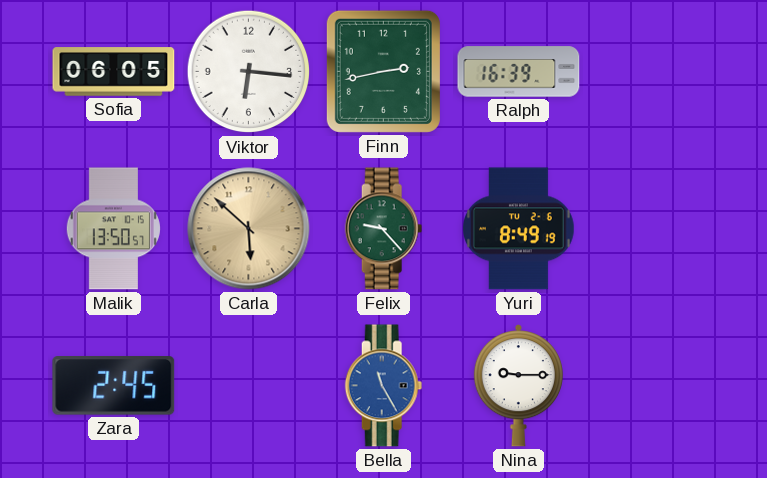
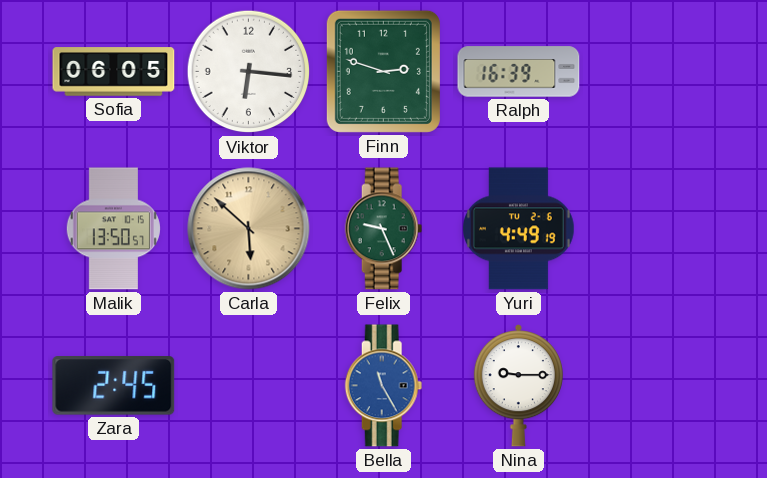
Finn: 2:43 -> 2:48 (383, 71)
Felix: 9:23 -> 9:26 (384, 229)
Yuri: 8:49 -> 4:49 (519, 229)
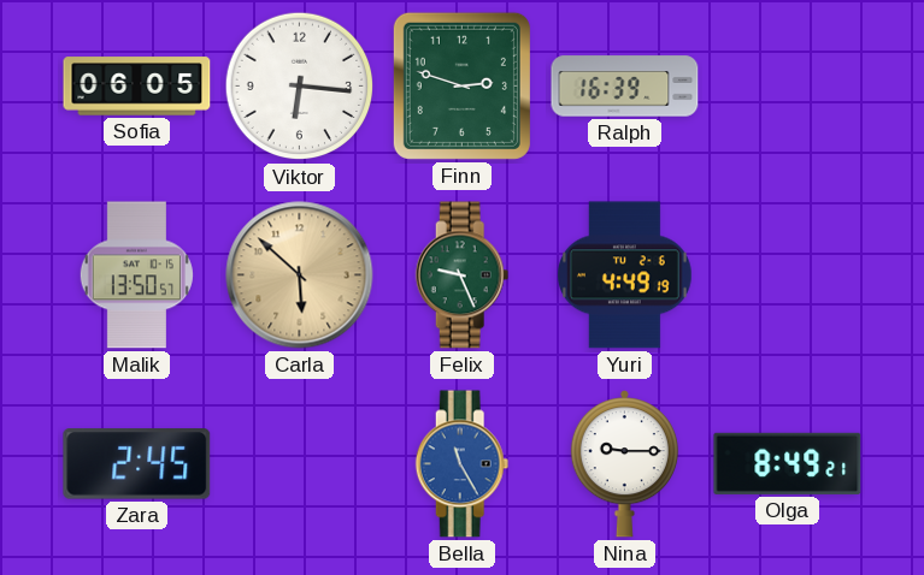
Olga: none -> 8:49 (788, 463)
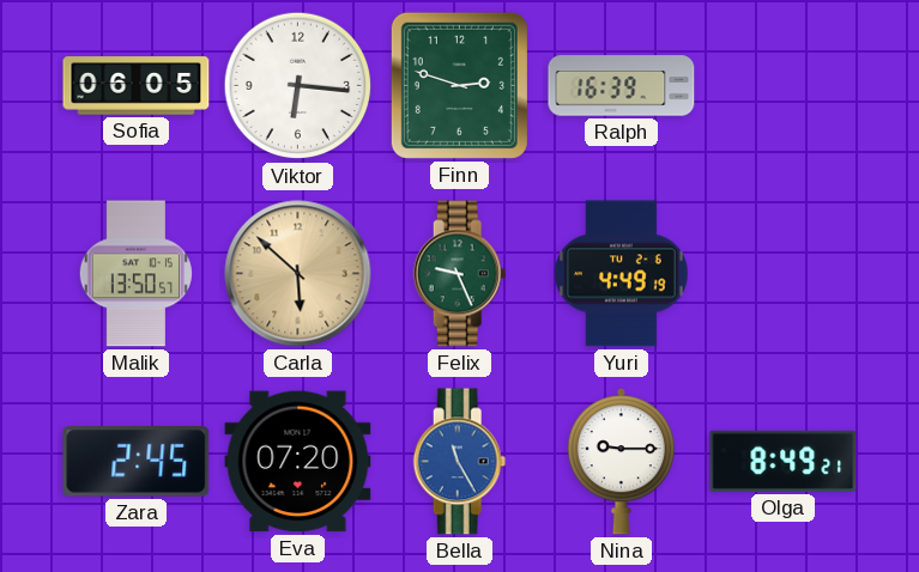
Eva: none -> 07:20 (298, 462)
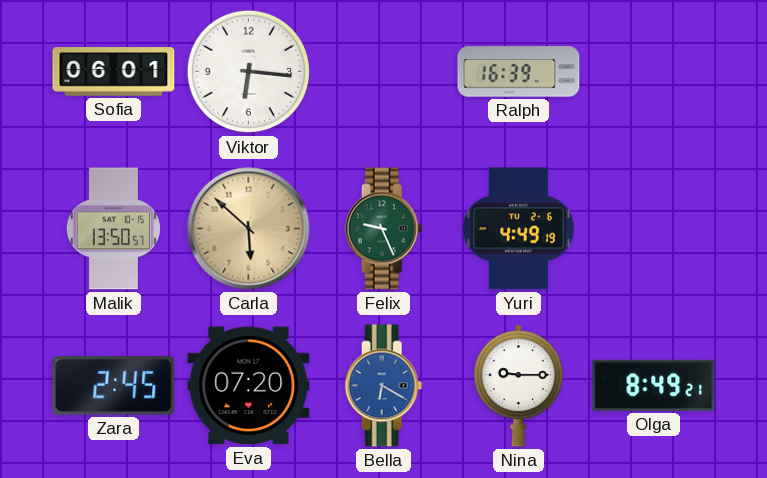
Sofia: 06:05 -> 06:01 (114, 72)
Finn: 2:48 -> none (459, 85)
Bella: 11:25 -> 6:20 (384, 386)
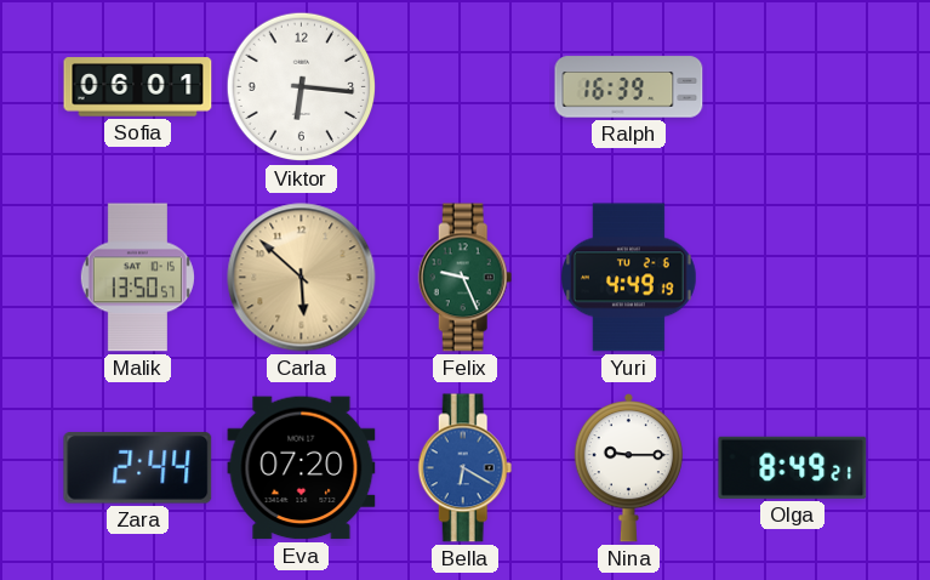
Zara: 2:45 -> 2:44 (138, 468)
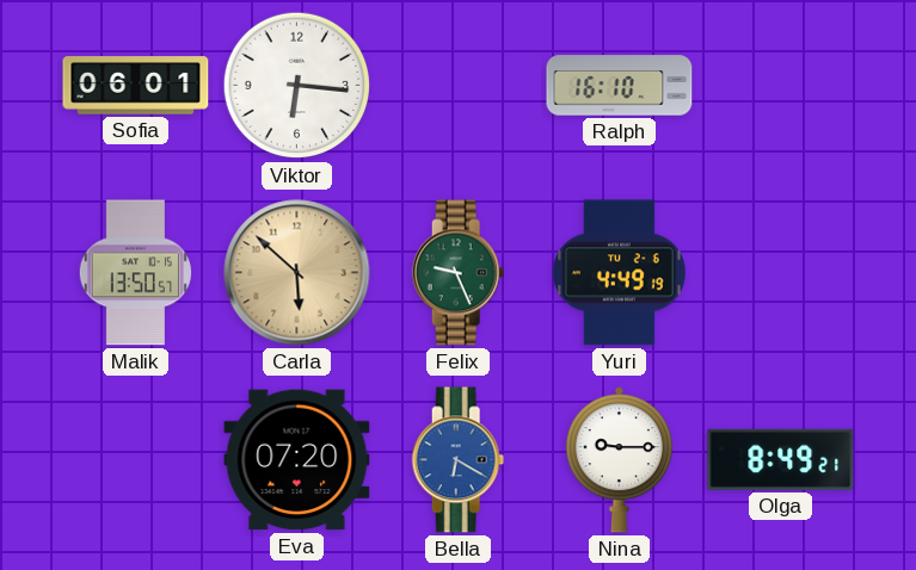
Ralph: 16:39 -> 16:10 (620, 86)
Zara: 2:44 -> none (138, 468)
